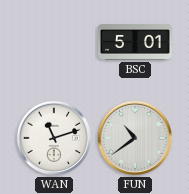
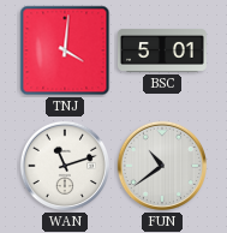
TNJ: none -> 4:01 (65, 50)
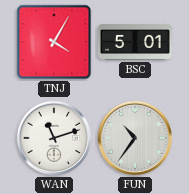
TNJ: 4:01 -> 4:05 (54, 42)
FUN: 10:39 -> 10:36 (135, 138)
